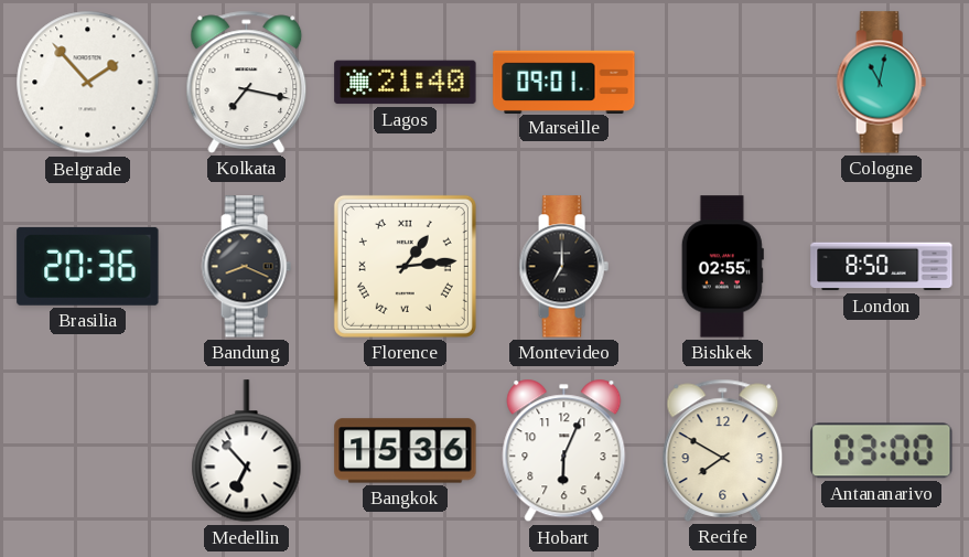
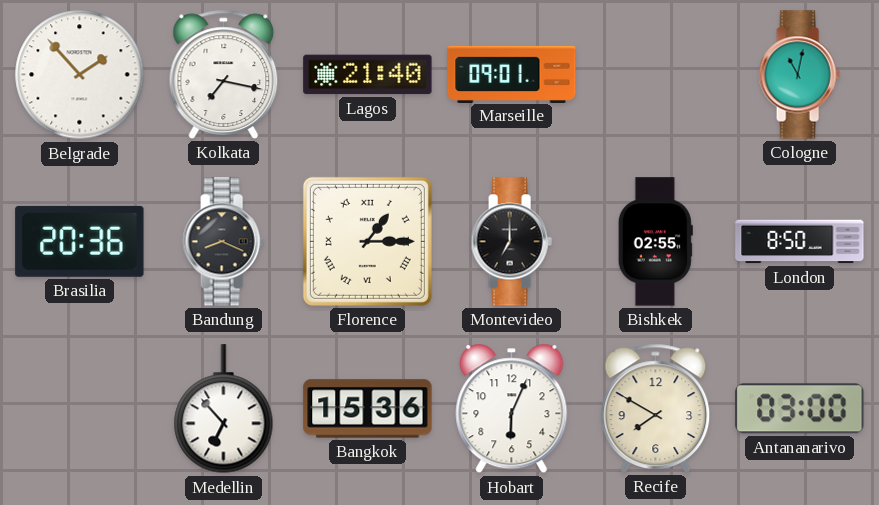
Florence: 1:14 -> 1:15 (367, 241)
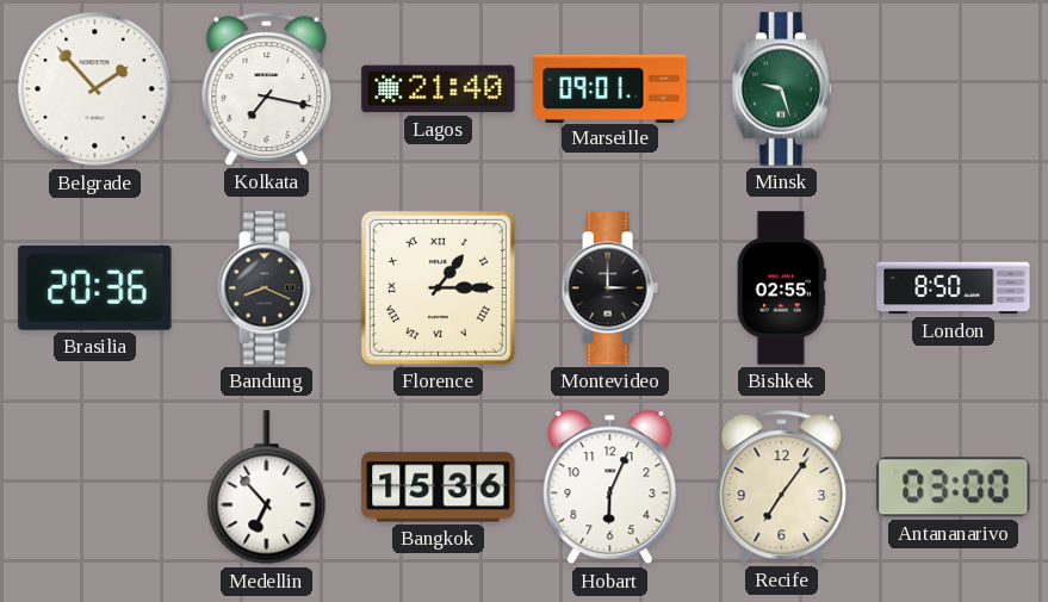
Minsk: none -> 9:27 (781, 89)
Cologne: 11:02 -> none (799, 75)
Montevideo: 7:00 -> 3:00 (609, 288)
Recife: 7:50 -> 7:06 (782, 486)
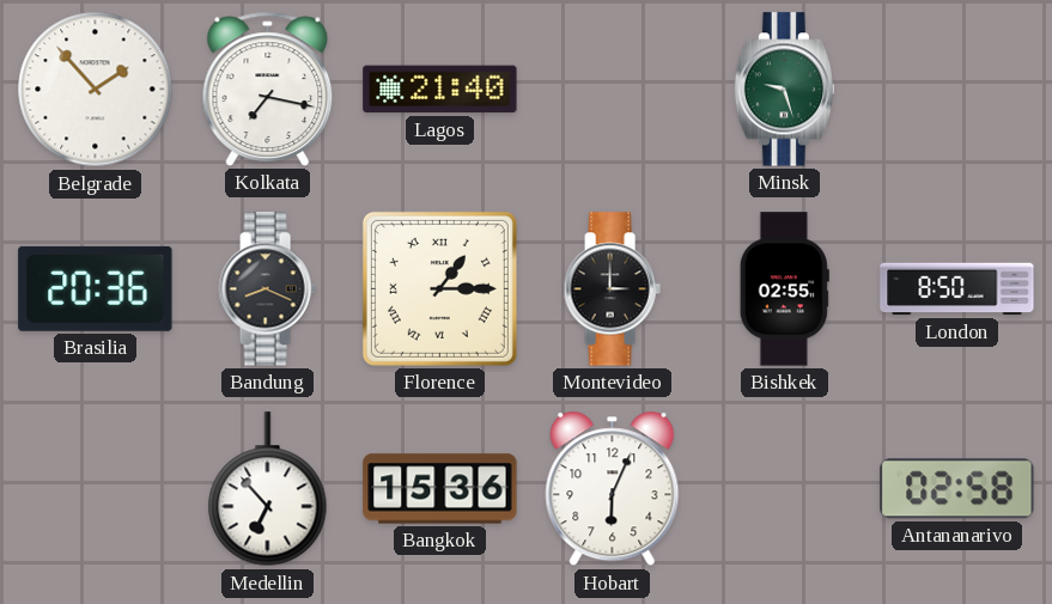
Marseille: 09:01 -> none (610, 88)
Recife: 7:06 -> none (782, 486)
Antananarivo: 03:00 -> 02:58 (957, 489)
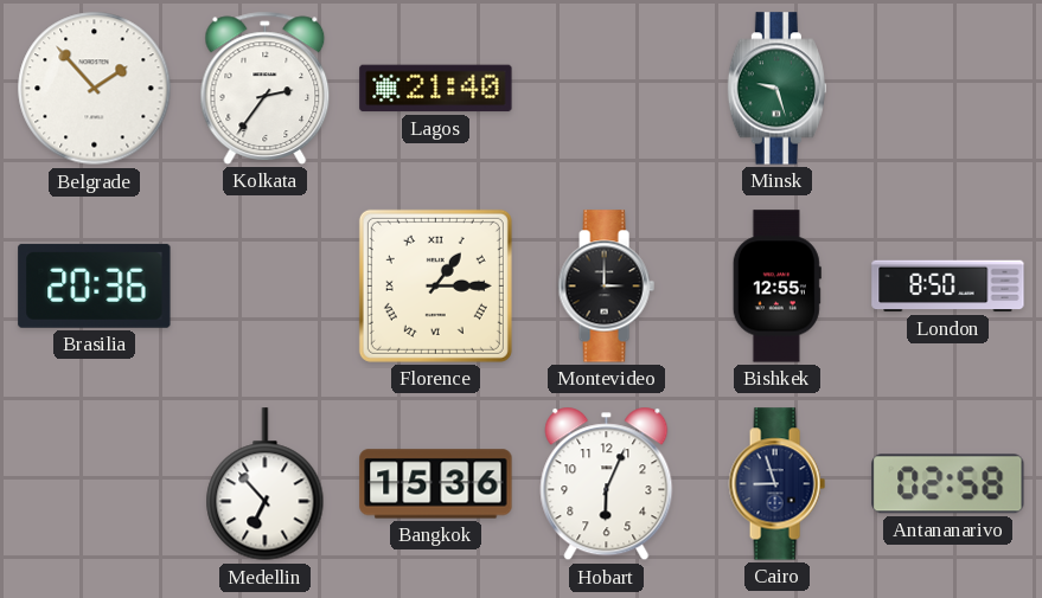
Kolkata: 7:17 -> 2:36 (266, 88)
Bandung: 8:19 -> none (267, 289)
Bishkek: 02:55 -> 12:55 (776, 287)
Cairo: none -> 8:57 (776, 484)
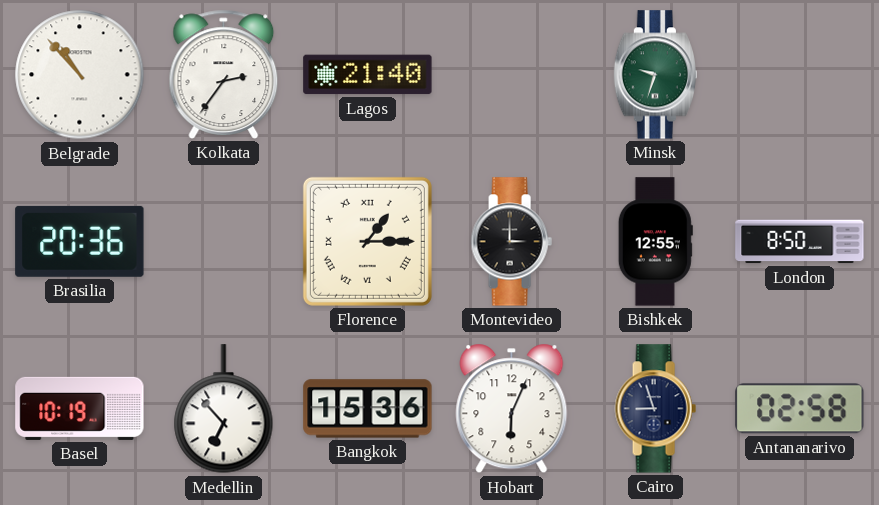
Belgrade: 1:53 -> 10:53 (80, 75)
Minsk: 9:27 -> 9:33 (655, 75)
Basel: none -> 10:19 (80, 408)
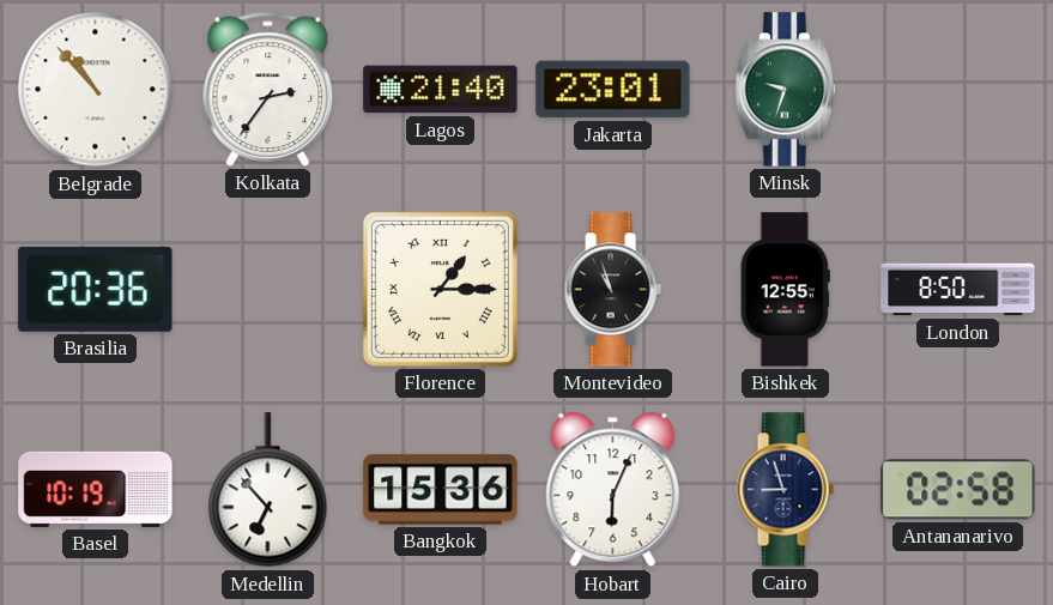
Jakarta: none -> 23:01 (613, 90)
Montevideo: 3:00 -> 10:57 (612, 290)
